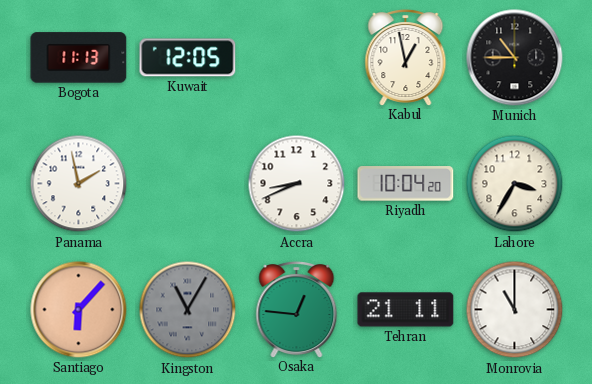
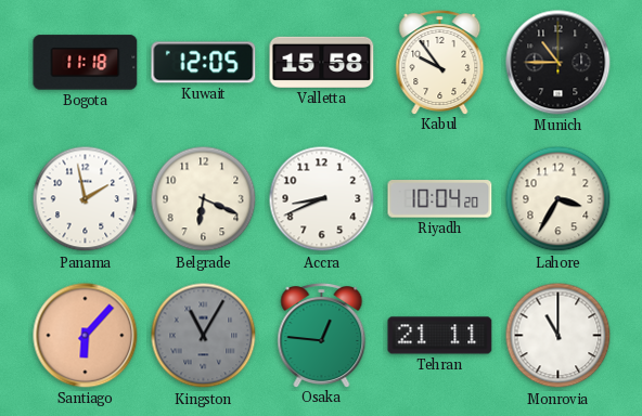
Bogota: 11:13 -> 11:18 (86, 63)
Valletta: none -> 15:58 (322, 62)
Kabul: 12:58 -> 9:54 (440, 63)
Belgrade: none -> 6:19 (204, 199)
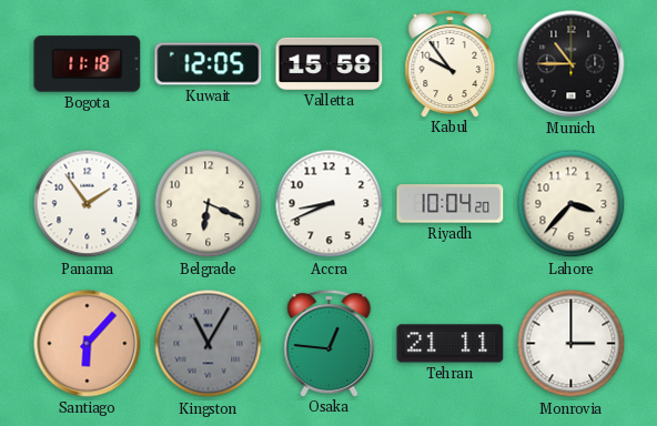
Panama: 1:58 -> 1:54 (88, 204)
Lahore: 3:35 -> 3:37 (572, 204)
Monrovia: 11:00 -> 3:00 (572, 344)
